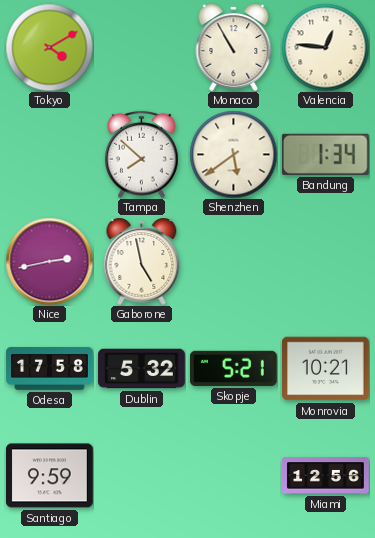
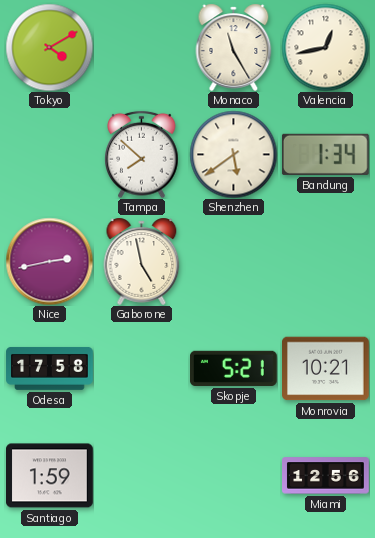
Monaco: 10:55 -> 11:25 (234, 47)
Valencia: 12:46 -> 12:43 (325, 47)
Dublin: 5:32 -> none (142, 369)
Santiago: 9:59 -> 1:59 (50, 476)
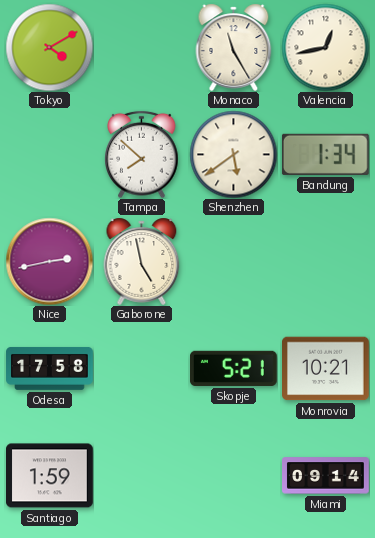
Miami: 12:56 -> 09:14 (326, 476)
